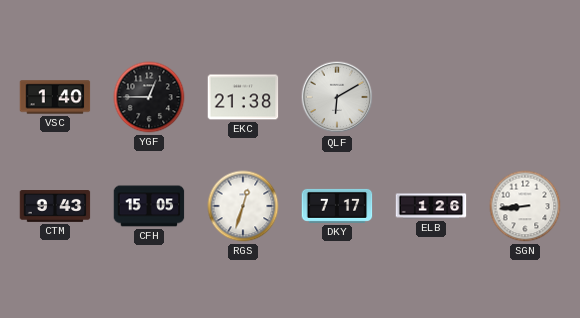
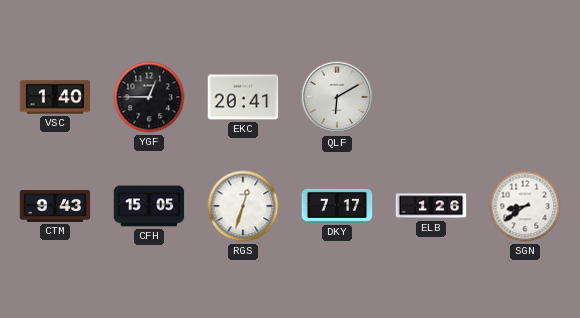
EKC: 21:38 -> 20:41 (243, 97)
SGN: 8:44 -> 8:39 (525, 206)
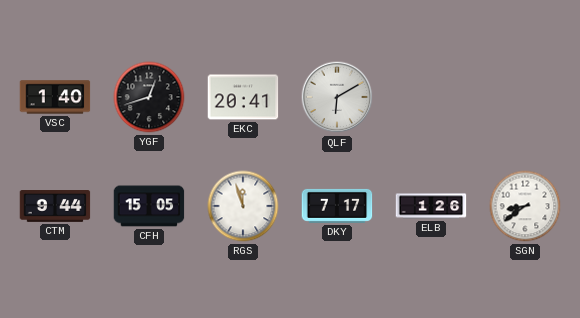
YGF: 12:45 -> 12:42 (149, 97)
CTM: 9:43 -> 9:44 (55, 207)
RGS: 12:33 -> 11:57 (243, 206)
